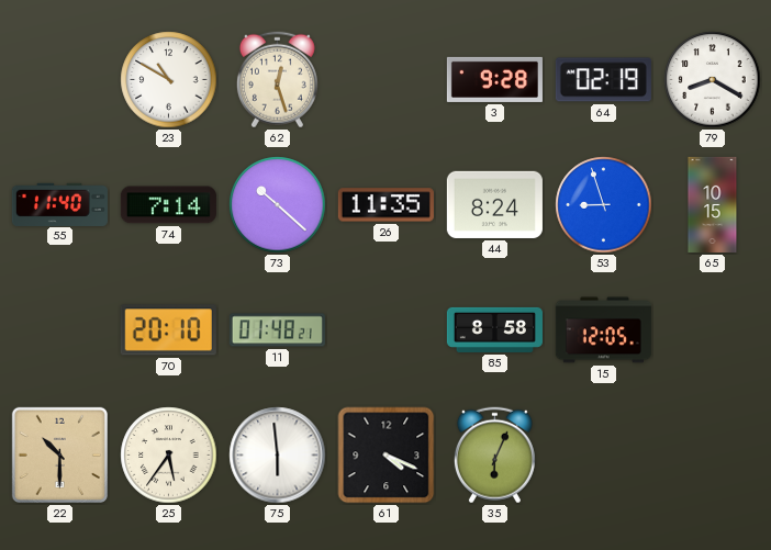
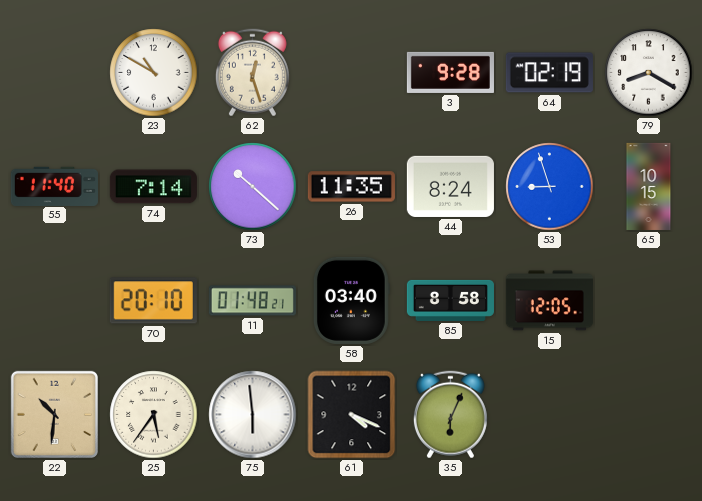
58: none -> 03:40 (351, 300)
22: 10:30 -> 10:31 (54, 414)
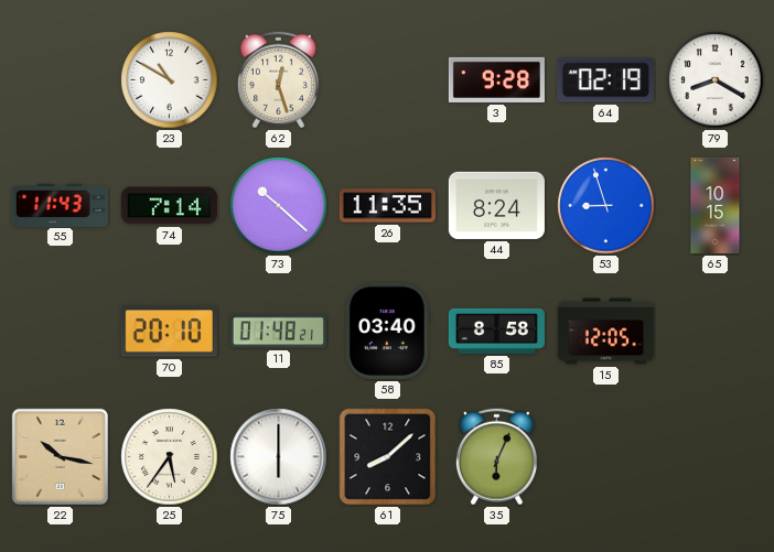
55: 11:40 -> 11:43 (60, 205)
22: 10:31 -> 10:17 (60, 456)
75: 5:59 -> 6:00 (279, 457)
61: 4:19 -> 8:08 (388, 457)
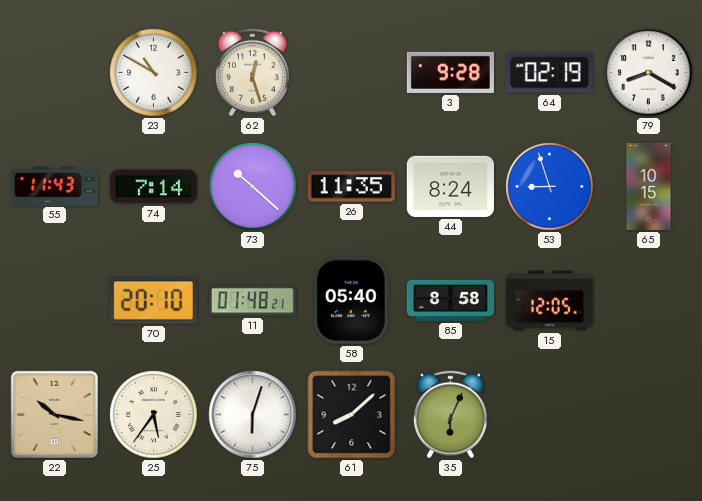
58: 03:40 -> 05:40 (351, 300)
75: 6:00 -> 6:03 (253, 415)
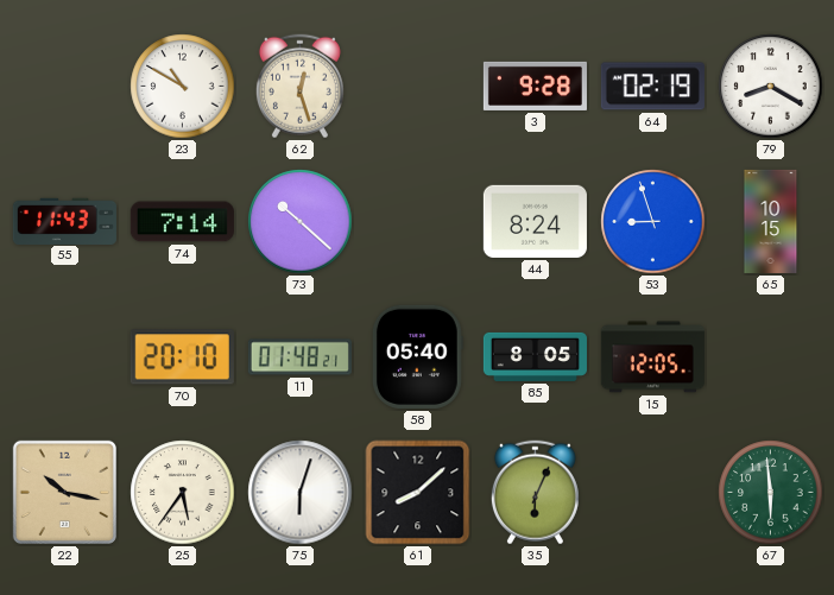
26: 11:35 -> none (351, 187)
85: 8:58 -> 8:05 (535, 356)
67: none -> 5:59 (771, 493)
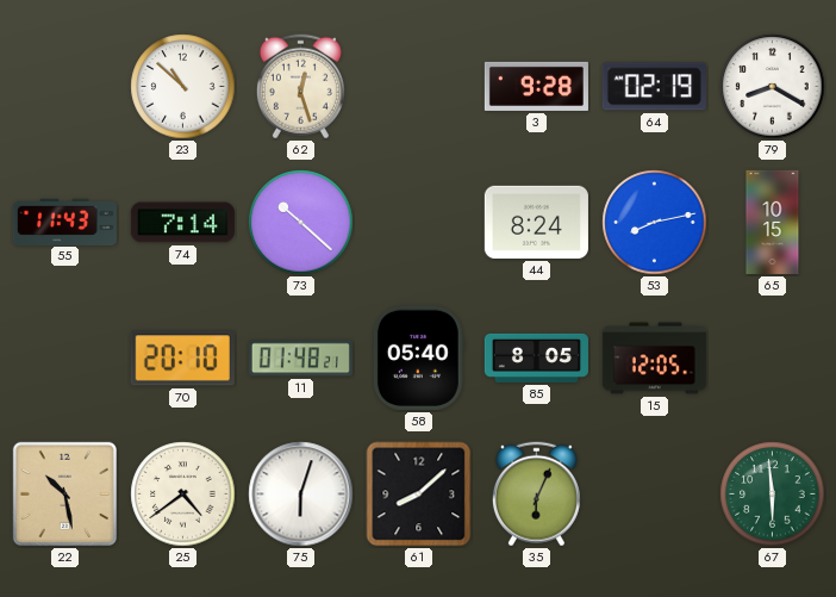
23: 10:50 -> 10:52 (183, 87)
53: 8:57 -> 8:13 (655, 223)
22: 10:17 -> 10:28 (64, 493)
25: 5:36 -> 4:39 (183, 495)
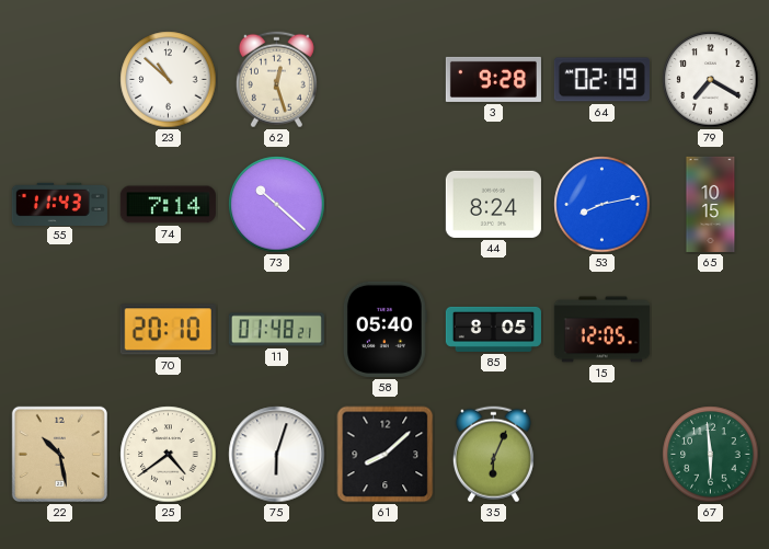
79: 8:20 -> 7:20 (711, 80)
